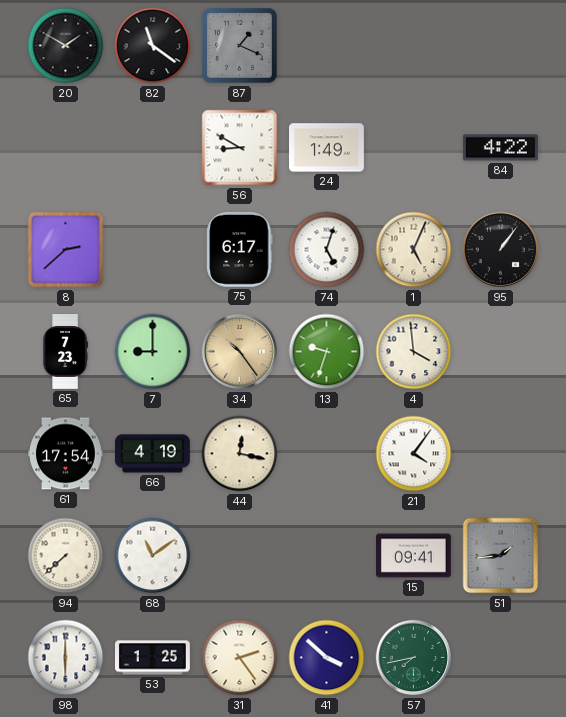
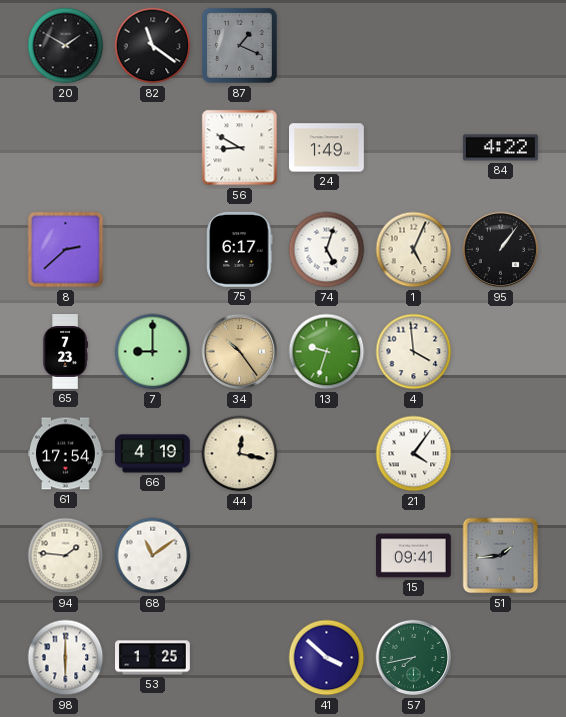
94: 7:38 -> 1:46 (66, 556)
31: 2:24 -> none (240, 658)
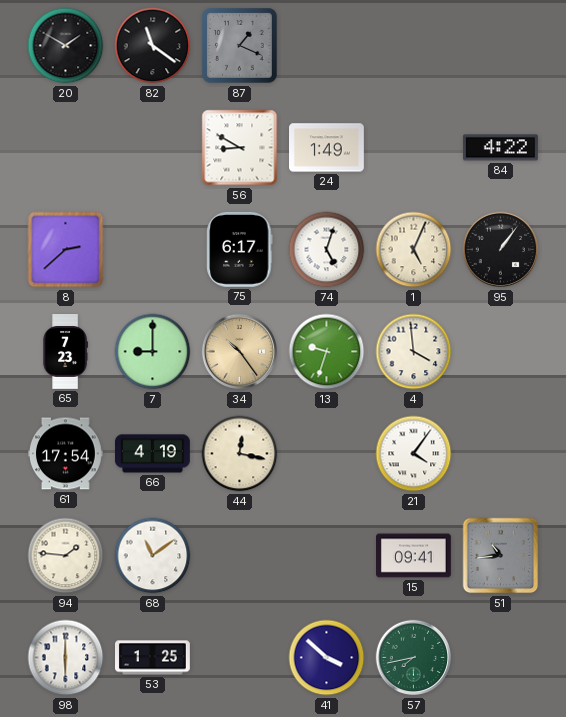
51: 1:44 -> 10:44 (501, 556)
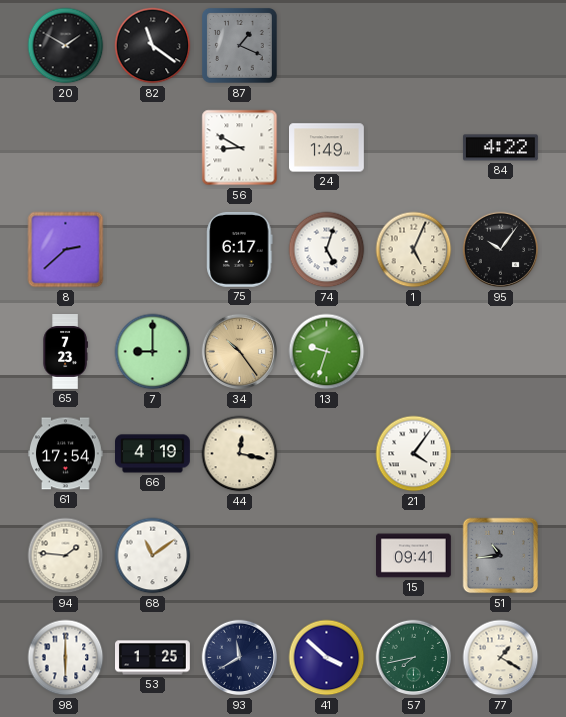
95: 1:06 -> 10:06 (501, 250)
4: 3:59 -> none (414, 352)
93: none -> 11:40 (240, 658)
77: none -> 1:20 (501, 658)
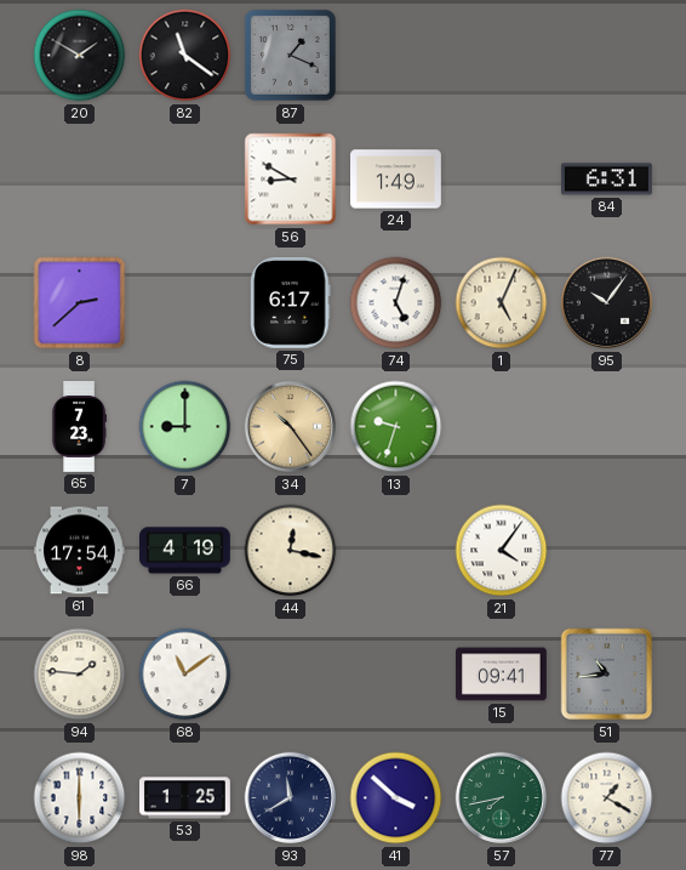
84: 4:22 -> 6:31 (607, 180)
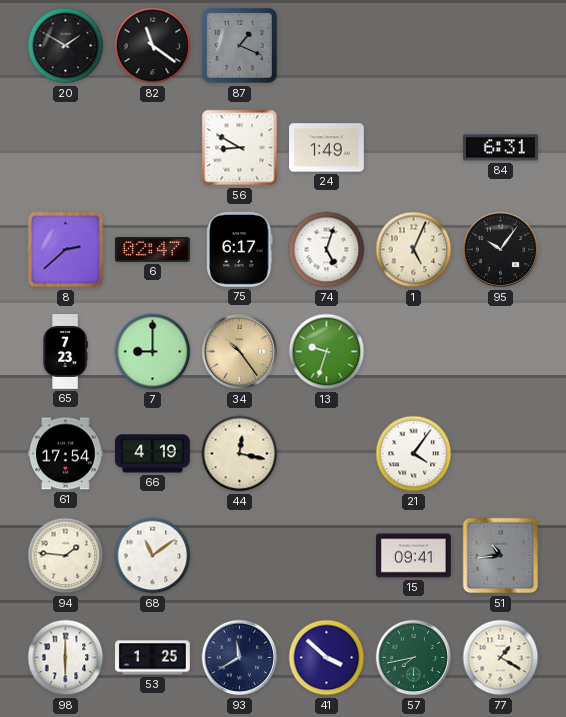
6: none -> 02:47 (153, 250)
